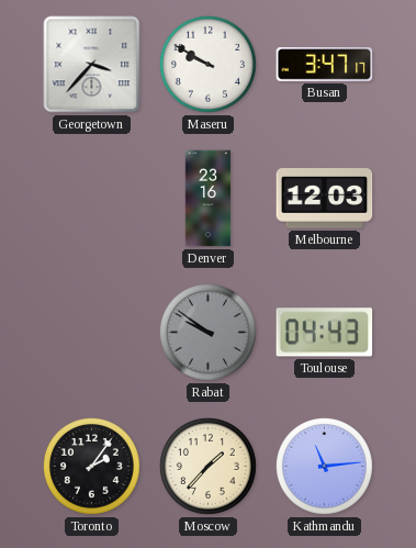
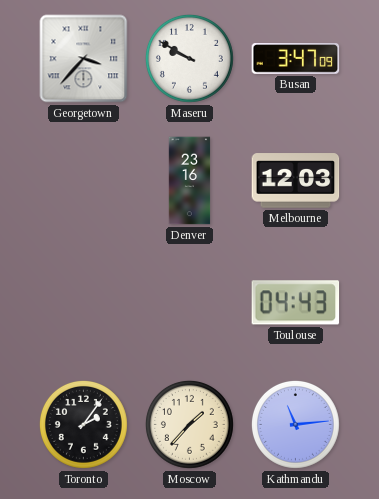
Busan: 3:47:17 -> 3:47:09 (296, 59)
Rabat: 9:51 -> none (207, 332)
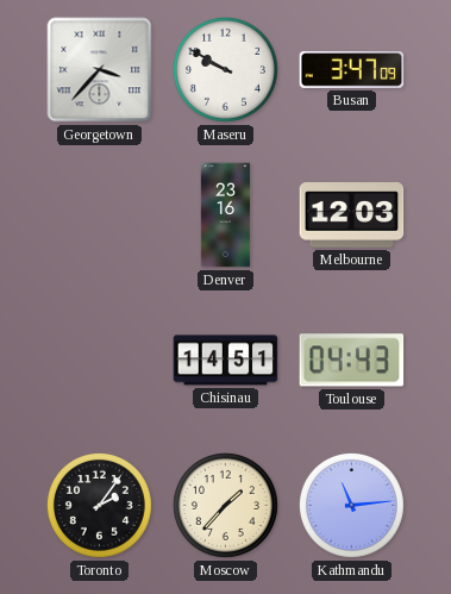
Chisinau: none -> 14:51 (226, 361)
